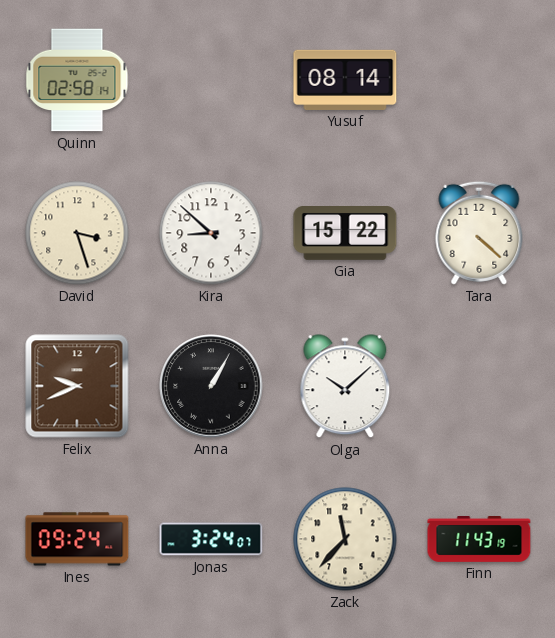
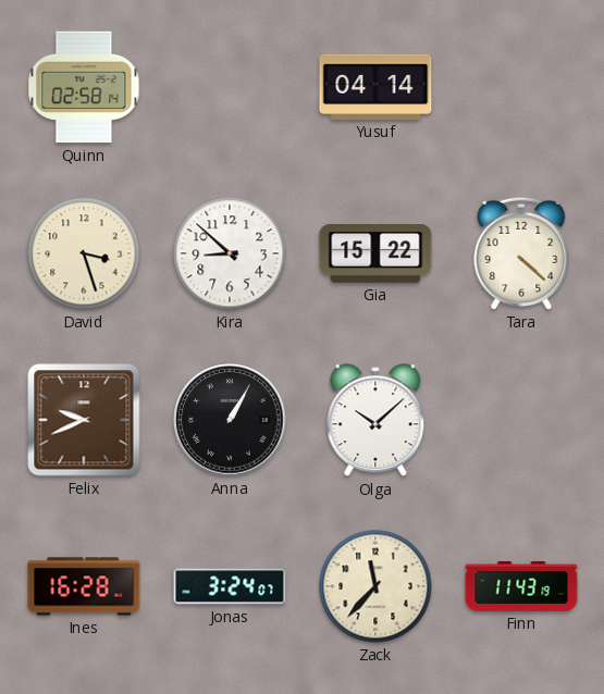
Yusuf: 08:14 -> 04:14 (375, 87)
Ines: 09:24 -> 16:28 (84, 586)
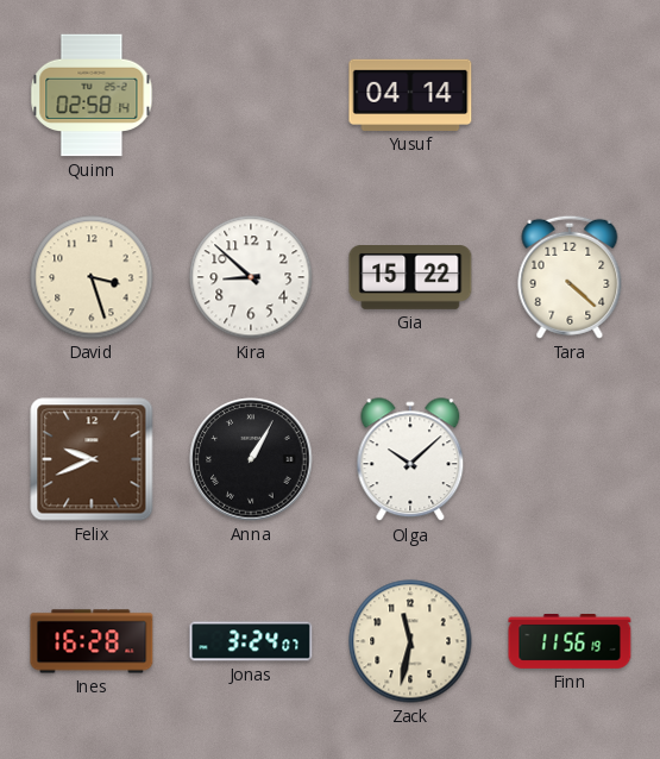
Zack: 11:37 -> 11:32 (410, 641)
Finn: 11:43 -> 11:56 (570, 642)
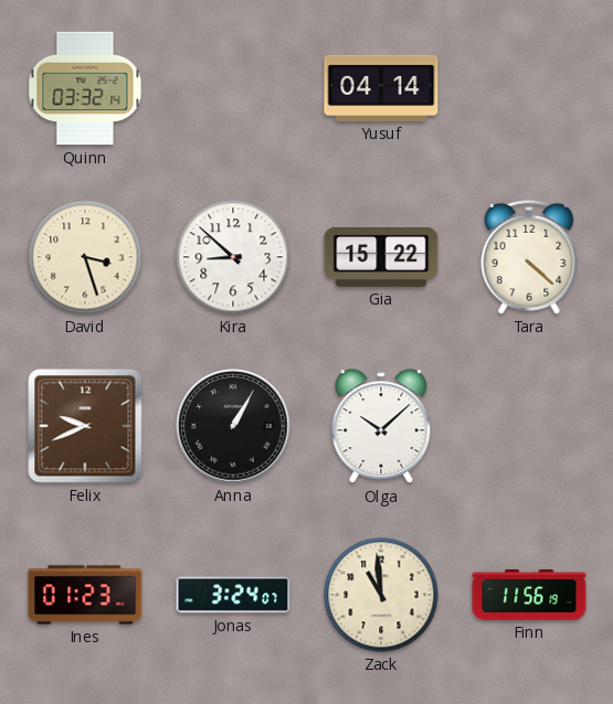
Quinn: 02:58 -> 03:32 (85, 88)
Ines: 16:28 -> 01:23 (85, 595)
Zack: 11:32 -> 10:59 (381, 595)
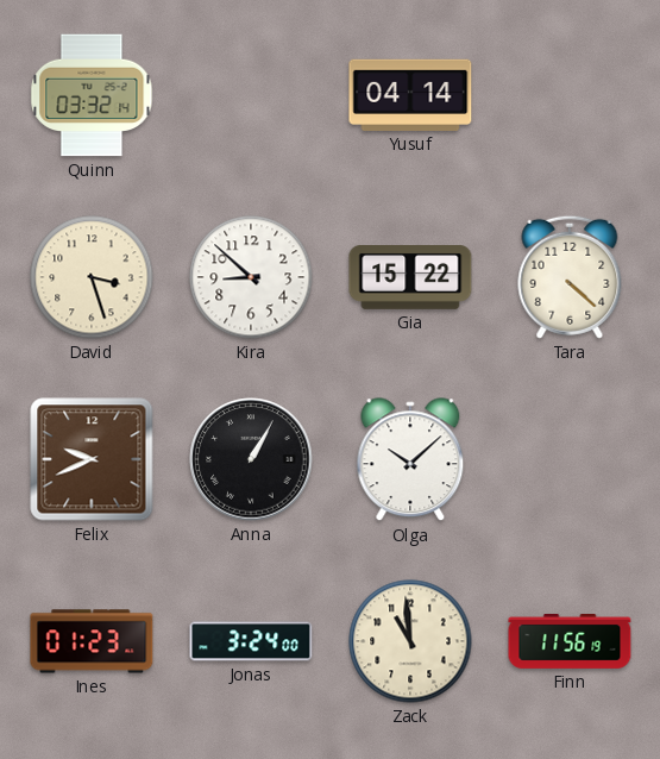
Jonas: 3:24:07 -> 3:24:00 (251, 641)
